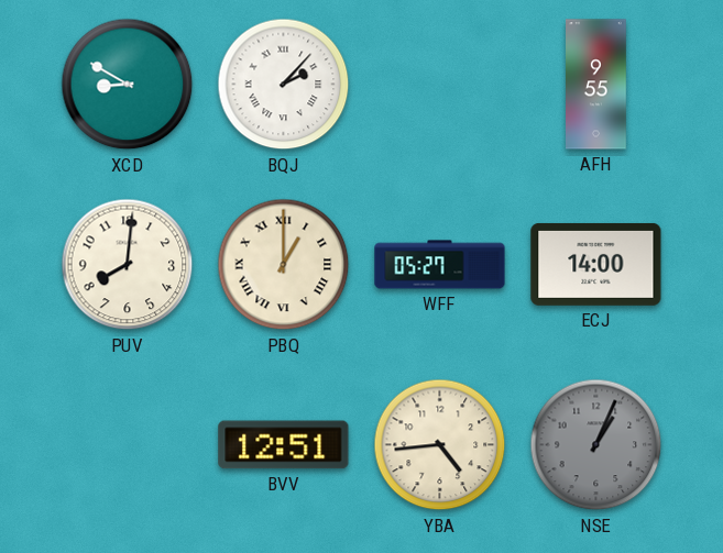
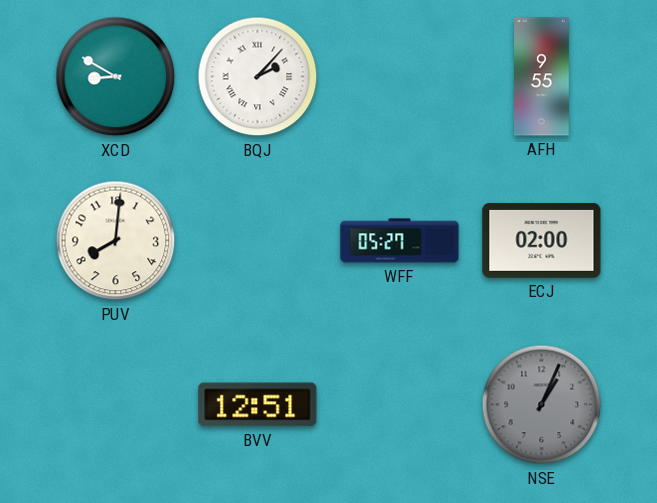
PBQ: 1:00 -> none (284, 265)
ECJ: 14:00 -> 02:00 (542, 240)
YBA: 4:44 -> none (440, 445)
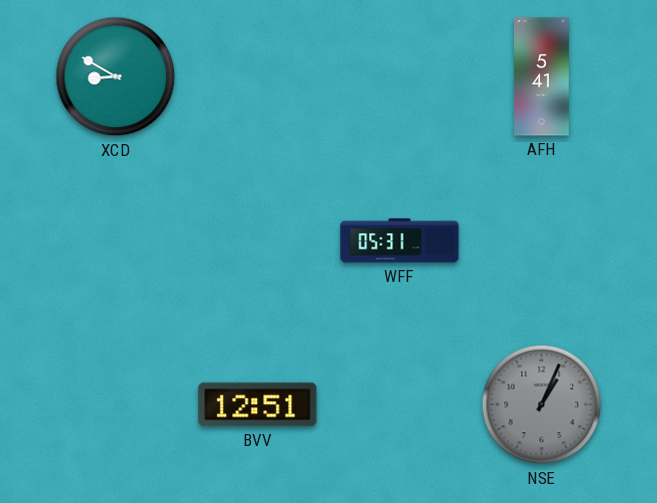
BQJ: 2:07 -> none (258, 77)
AFH: 9:55 -> 5:41 (542, 77)
PUV: 8:01 -> none (116, 241)
WFF: 05:27 -> 05:31 (400, 241)
ECJ: 02:00 -> none (542, 240)
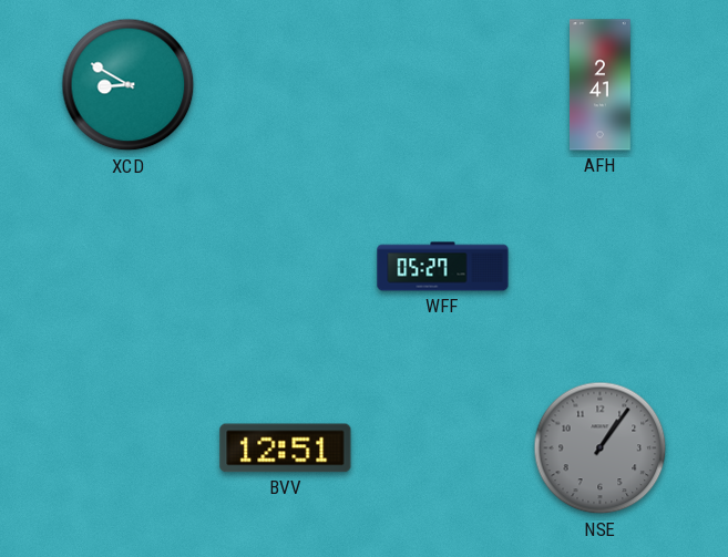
AFH: 5:41 -> 2:41 (601, 85)
WFF: 05:31 -> 05:27 (443, 267)
NSE: 1:04 -> 1:06 (601, 448)
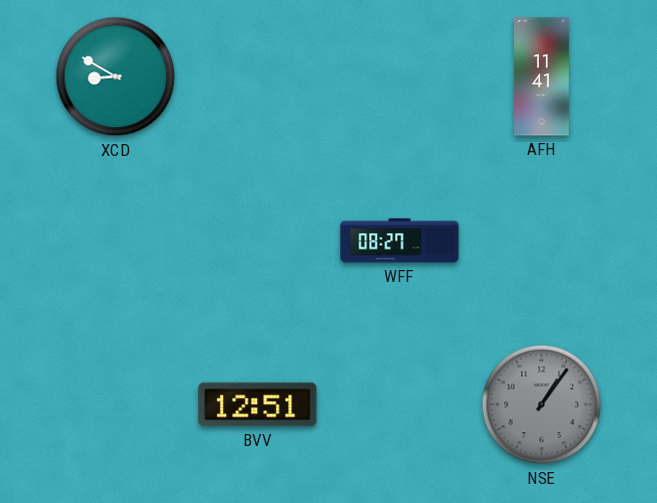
AFH: 2:41 -> 11:41 (542, 77)
WFF: 05:27 -> 08:27 (400, 241)
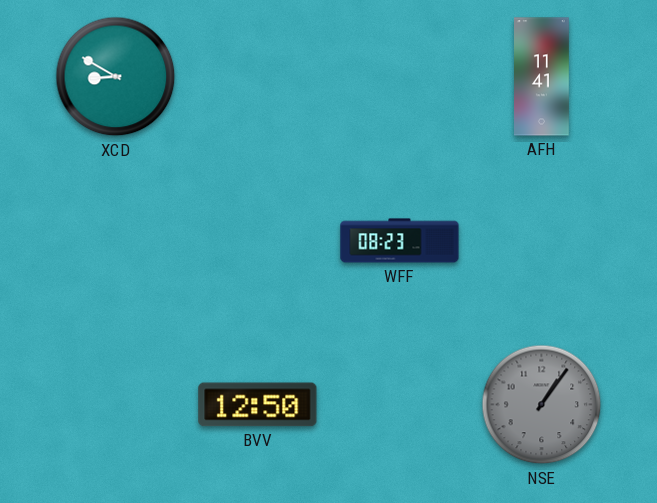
WFF: 08:27 -> 08:23 (400, 241)
BVV: 12:51 -> 12:50 (258, 405)
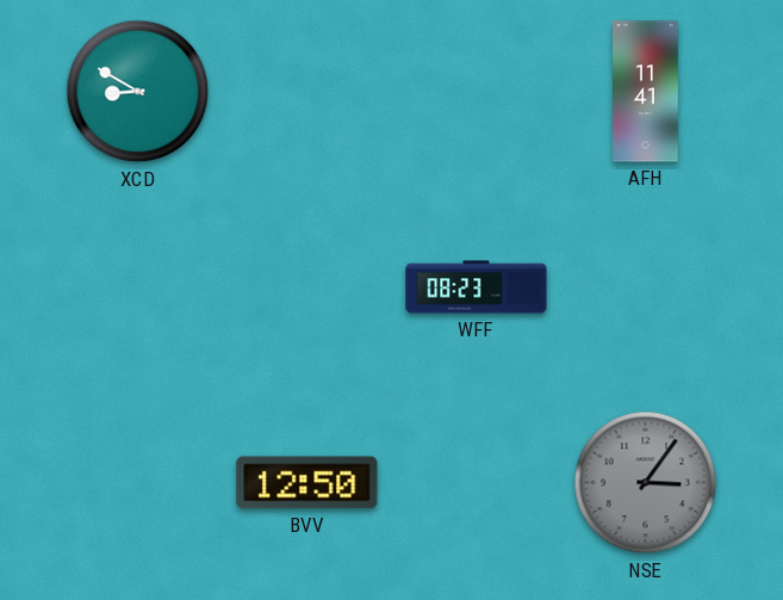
NSE: 1:06 -> 3:06 (646, 483)
